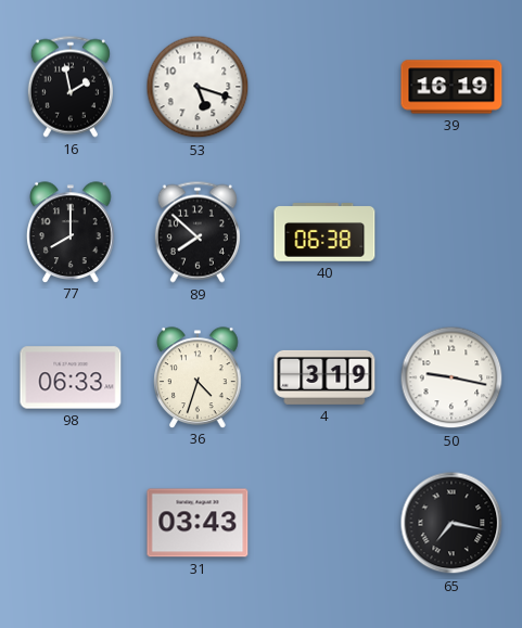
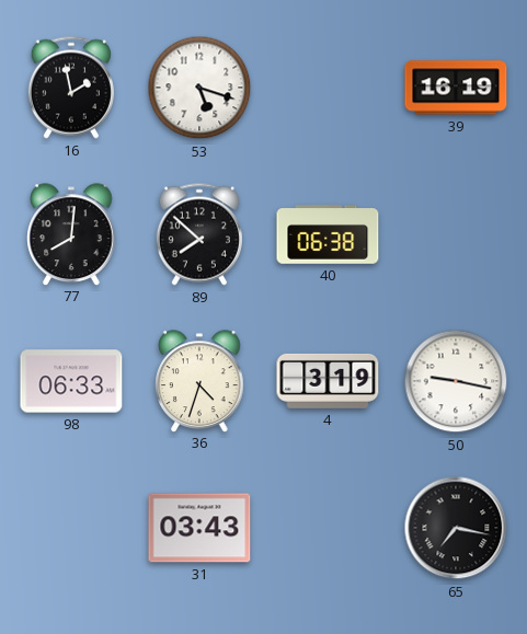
77: 8:00 -> 8:01 (71, 234)
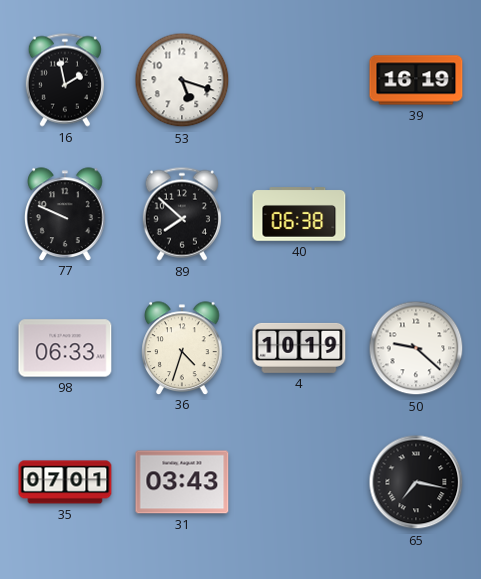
77: 8:01 -> 9:49 (65, 214)
4: 3:19 -> 10:19 (299, 348)
50: 9:17 -> 9:22 (416, 348)
35: none -> 07:01 (65, 482)
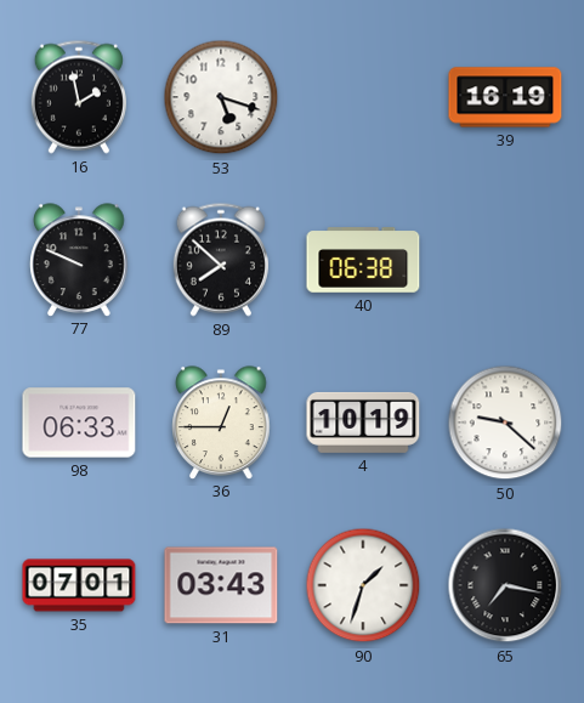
36: 4:33 -> 12:45 (221, 423)
90: none -> 1:33 (363, 585)
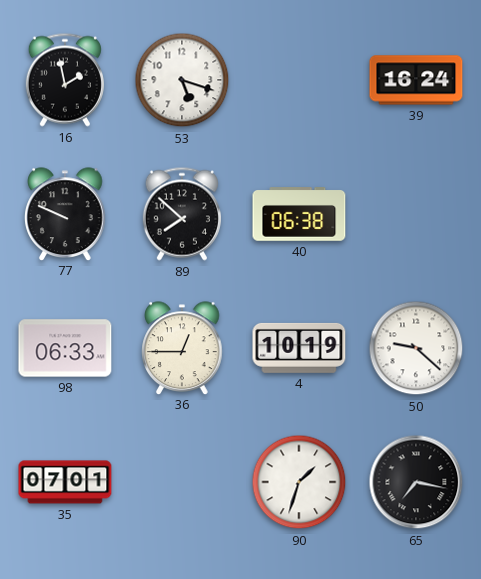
39: 16:19 -> 16:24 (416, 80)
31: 03:43 -> none (221, 585)
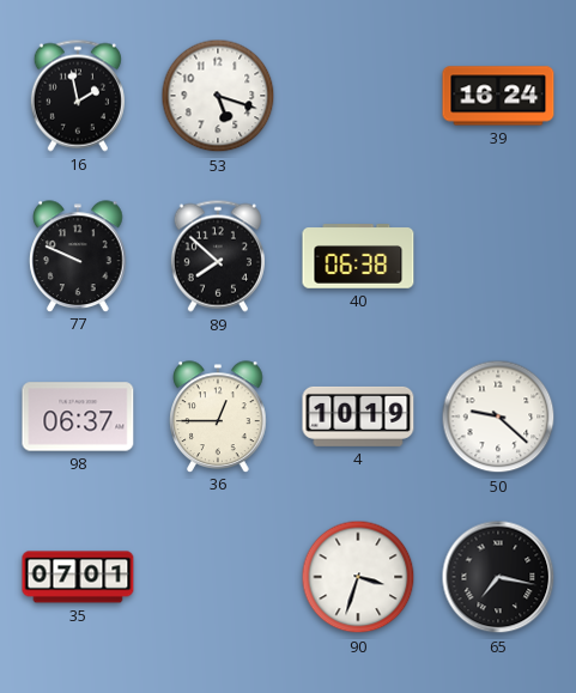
98: 06:33 -> 06:37 (78, 417)
90: 1:33 -> 3:33 (358, 577)
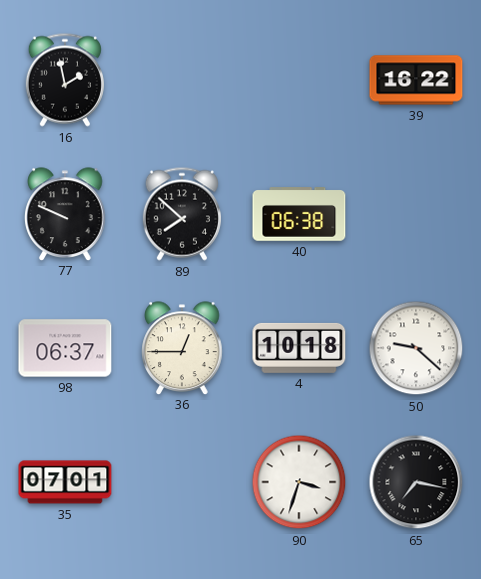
53: 5:18 -> none (218, 96)
39: 16:24 -> 16:22 (416, 80)
4: 10:19 -> 10:18 (299, 348)
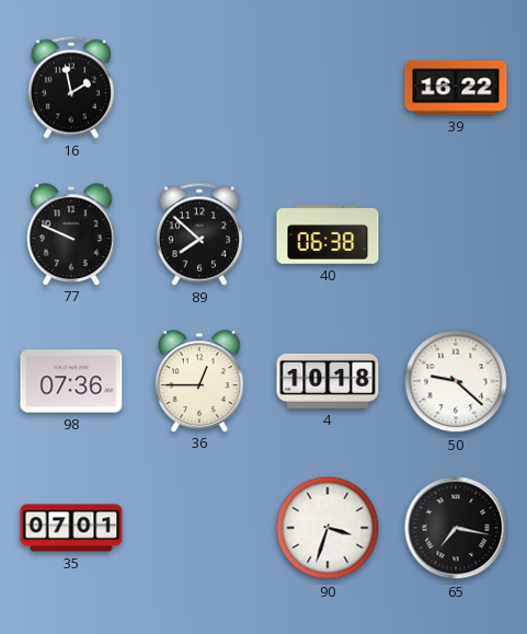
98: 06:37 -> 07:36 (71, 381)
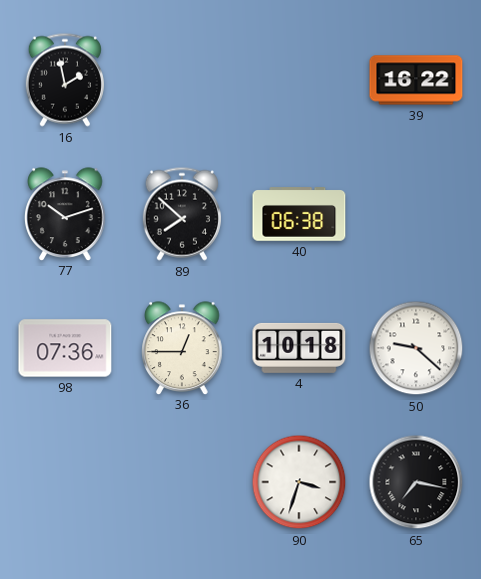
77: 9:49 -> 10:12 (65, 214)
35: 07:01 -> none (71, 528)
